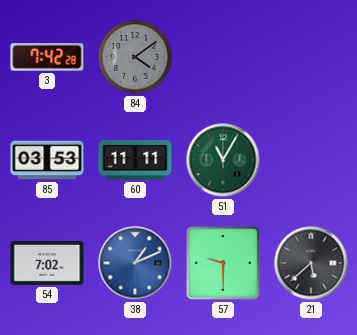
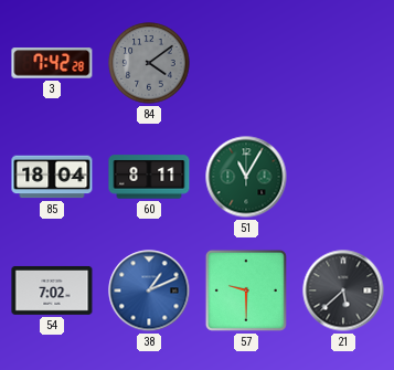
85: 03:53 -> 18:04 (52, 177)
60: 11:11 -> 8:11 (149, 177)
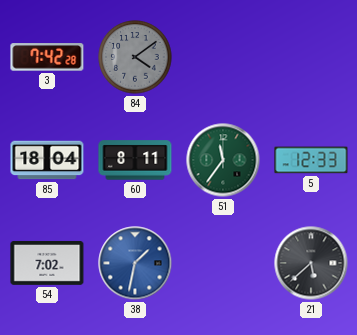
51: 11:05 -> 11:36 (223, 160)
5: none -> 12:33 (311, 160)
38: 1:11 -> 1:32 (135, 263)
57: 9:30 -> none (246, 290)
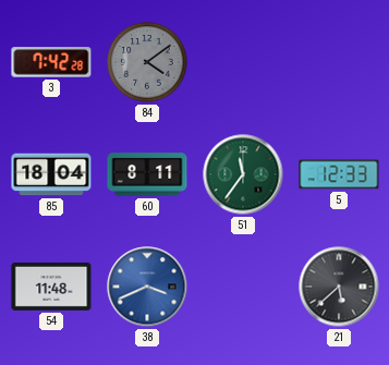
54: 7:02 -> 11:48 (51, 287)
38: 1:32 -> 3:41 (147, 287)
